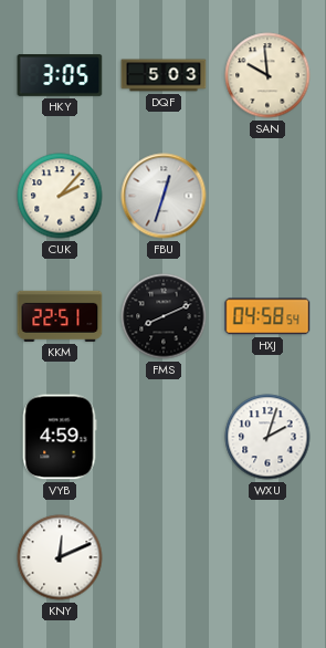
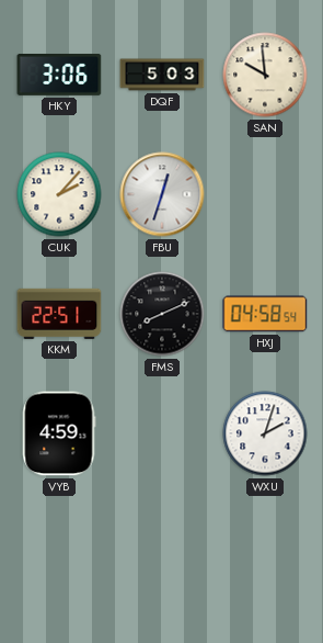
HKY: 3:05 -> 3:06 (59, 76)
KNY: 12:11 -> none (60, 557)
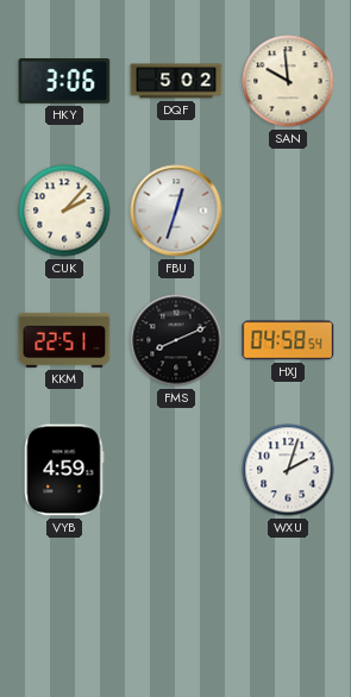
DQF: 5:03 -> 5:02 (176, 81)
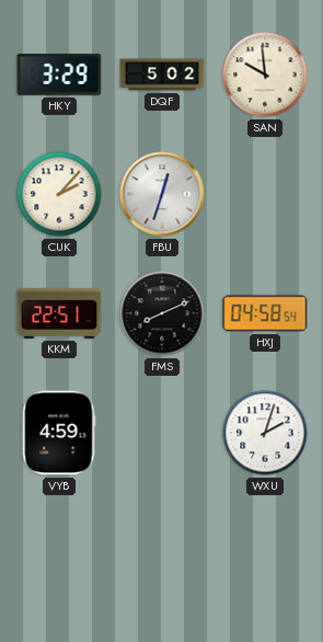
HKY: 3:06 -> 3:29 (59, 76)
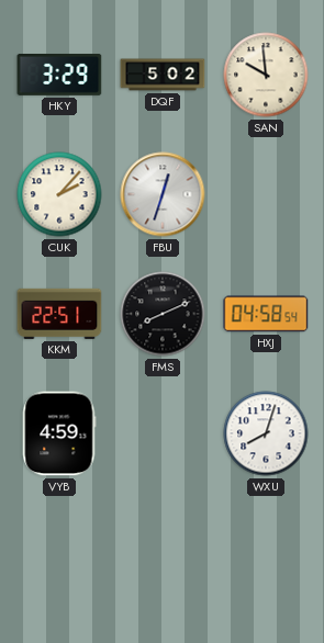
WXU: 2:03 -> 8:03 (266, 433)
